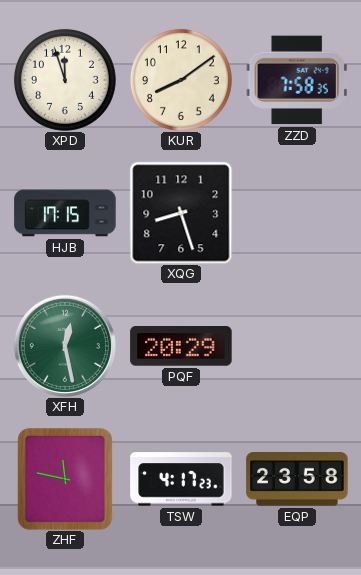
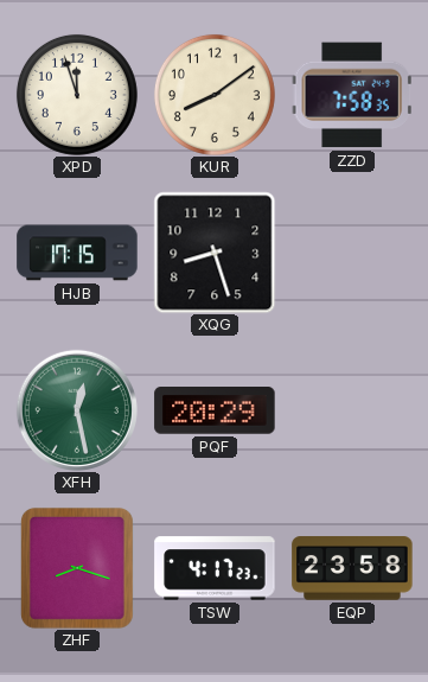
ZHF: 11:47 -> 8:18 (77, 568)
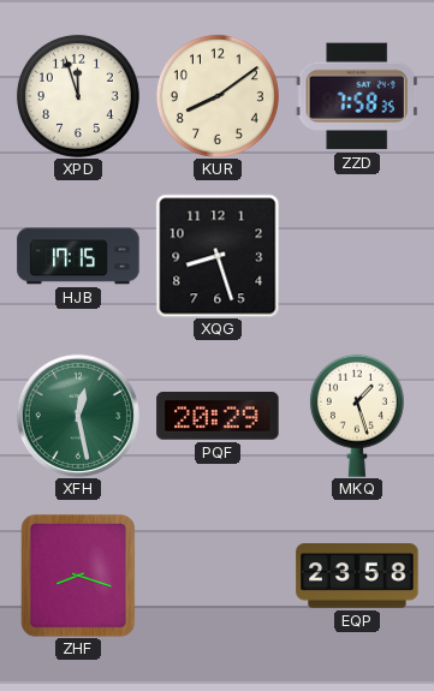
MKQ: none -> 1:27 (357, 416)
TSW: 4:17 -> none (215, 568)
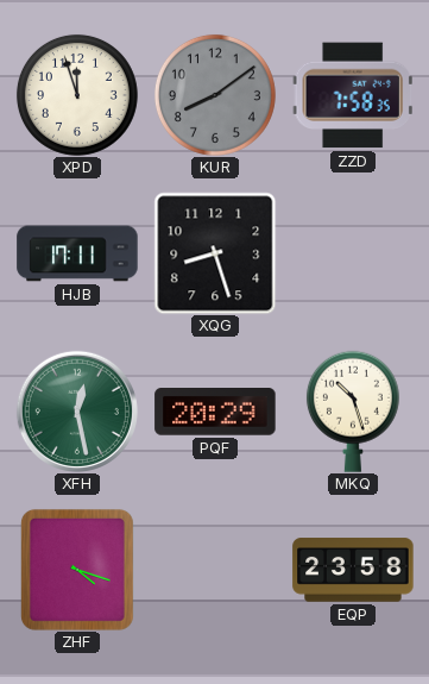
KUR dial: cream -> grey (215, 95)
HJB: 17:15 -> 17:11 (77, 253)
MKQ: 1:27 -> 10:27 (353, 412)
ZHF: 8:18 -> 4:18 (77, 570)
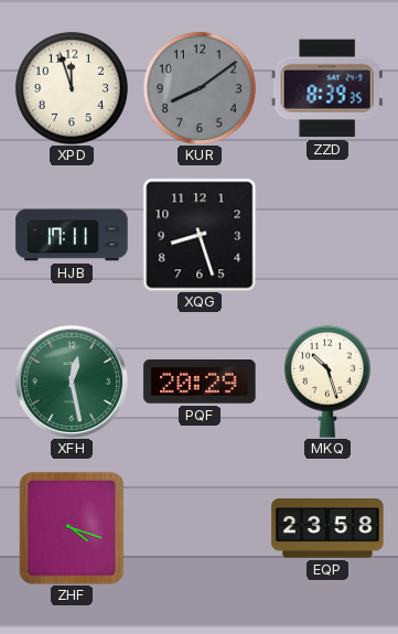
ZZD: 7:58 -> 8:39 (327, 88)
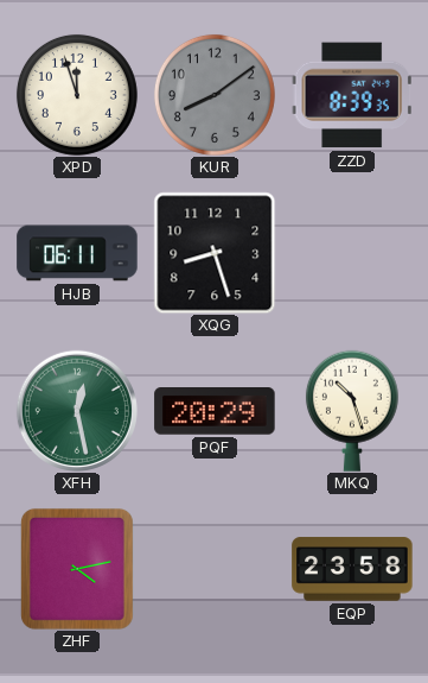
HJB: 17:11 -> 06:11 (77, 253)
ZHF: 4:18 -> 4:13 (77, 569)
